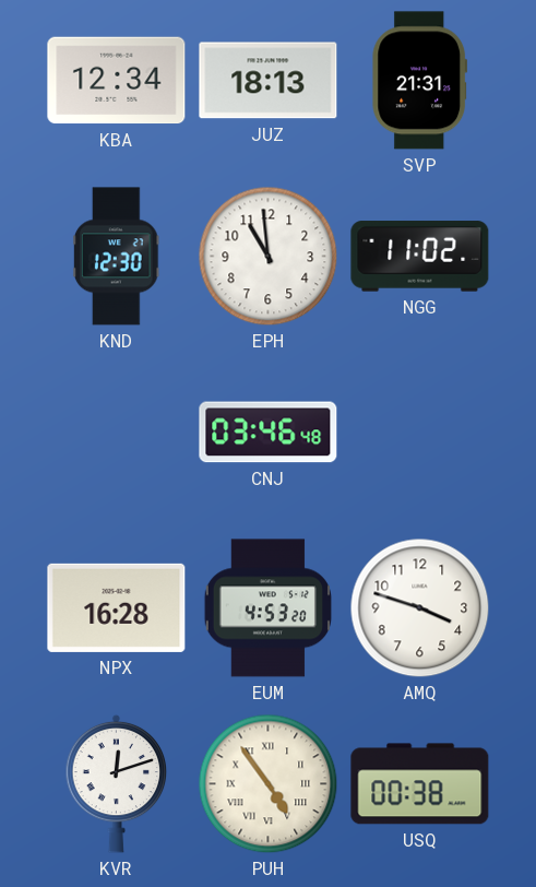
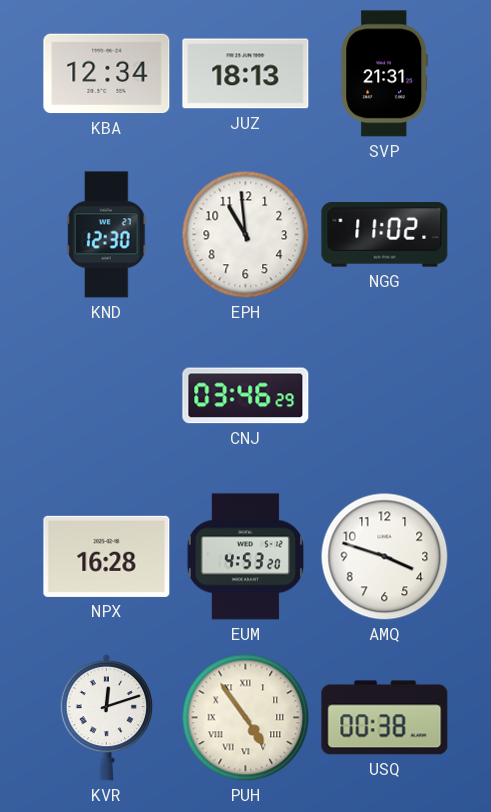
CNJ: 03:46:48 -> 03:46:29 (246, 396)
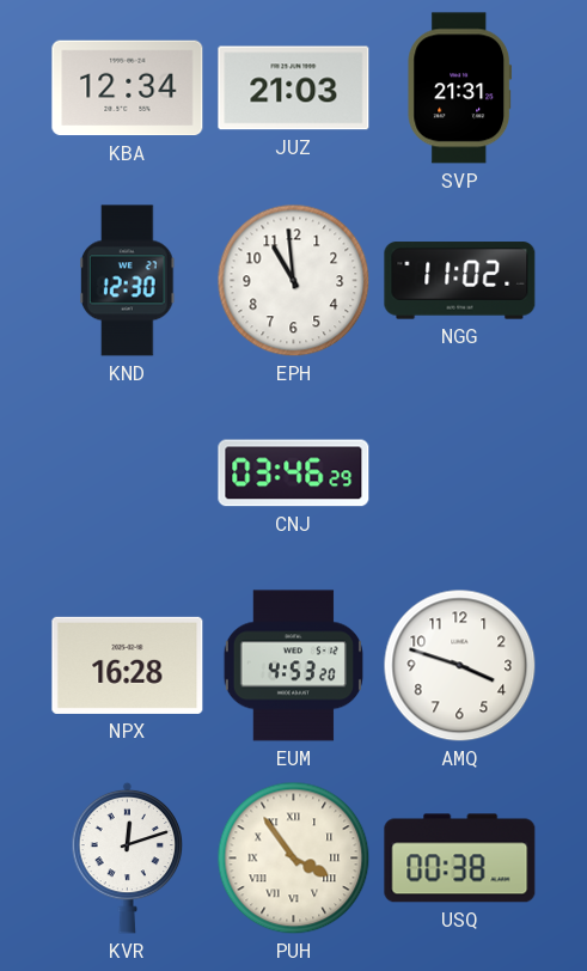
JUZ: 18:13 -> 21:03 (294, 88)
PUH: 4:54 -> 3:54 (294, 859)
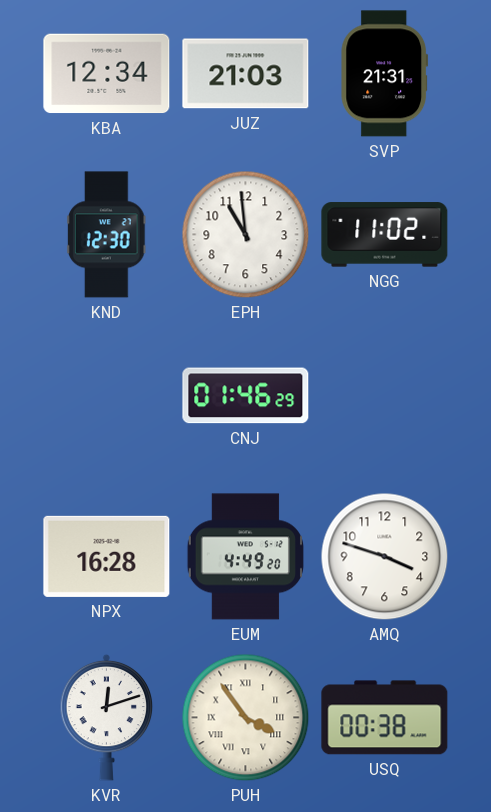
CNJ: 03:46 -> 01:46 (246, 396)
EUM: 4:53 -> 4:49 (245, 557)
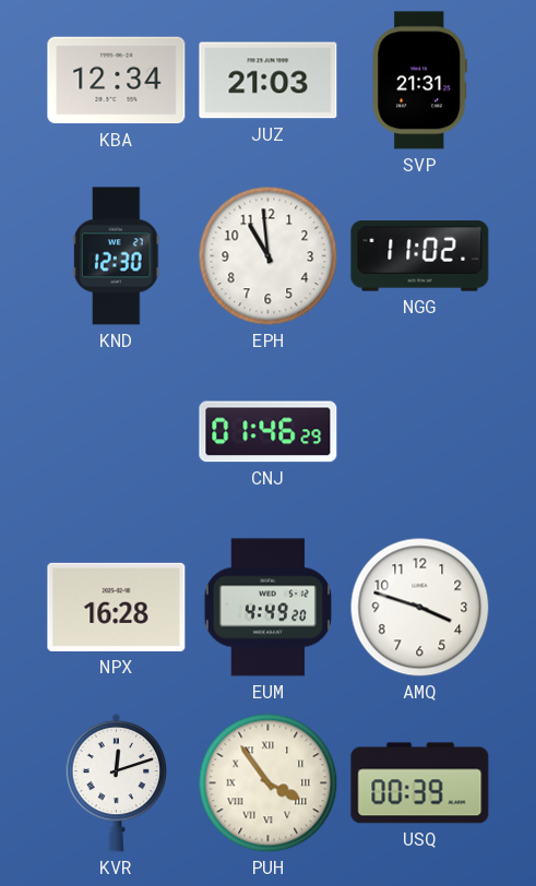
USQ: 00:38 -> 00:39 (420, 783)
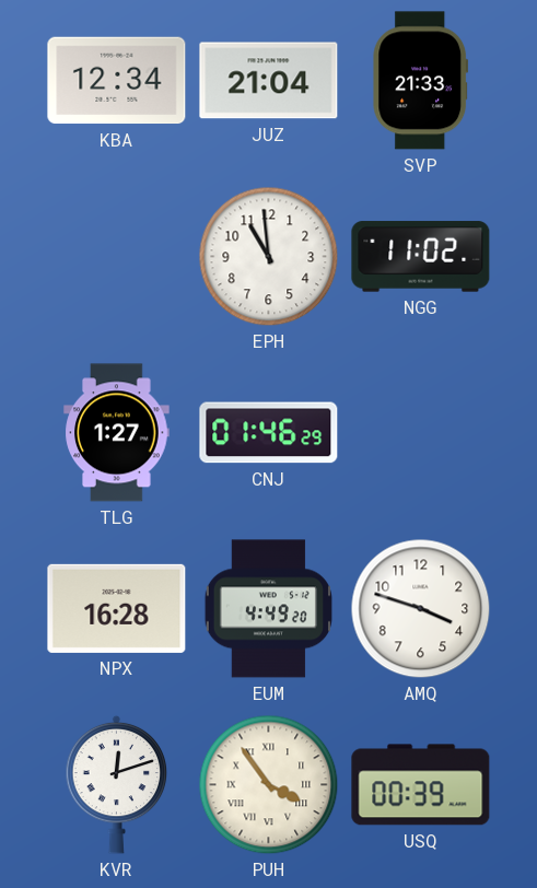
JUZ: 21:03 -> 21:04 (269, 81)
SVP: 21:31 -> 21:33 (421, 81)
KND: 12:30 -> none (117, 256)
TLG: none -> 1:27 (117, 433)
